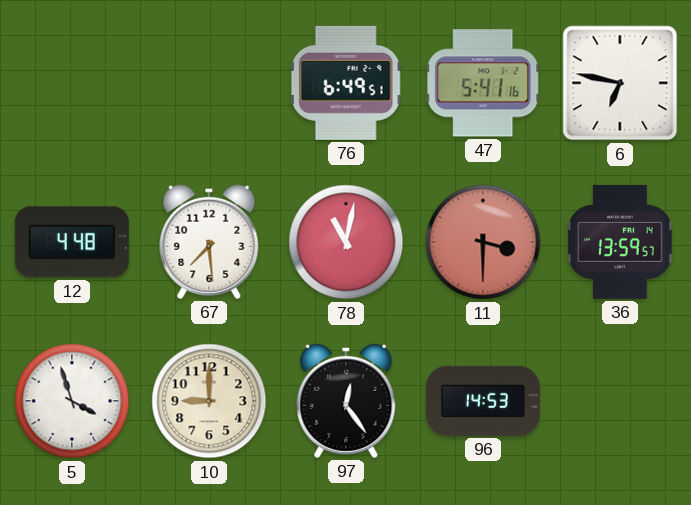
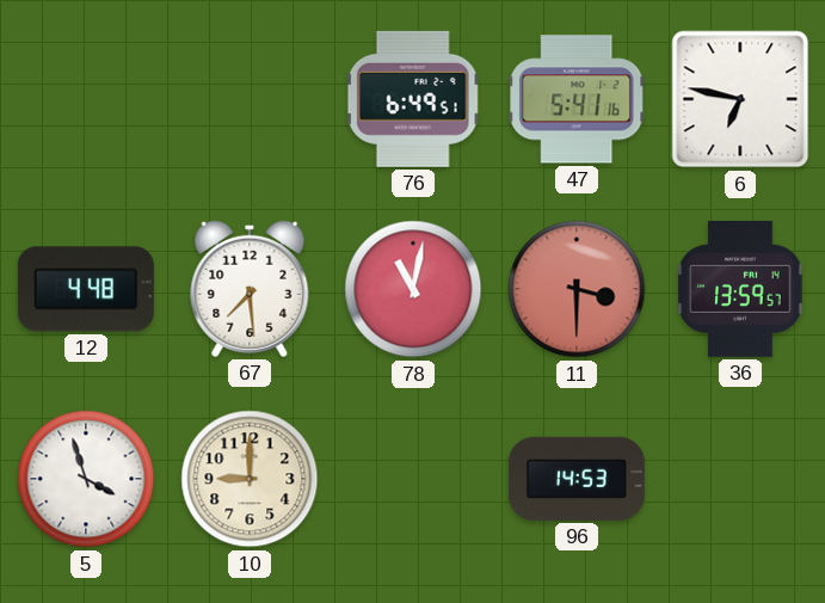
97: 12:24 -> none (346, 401)
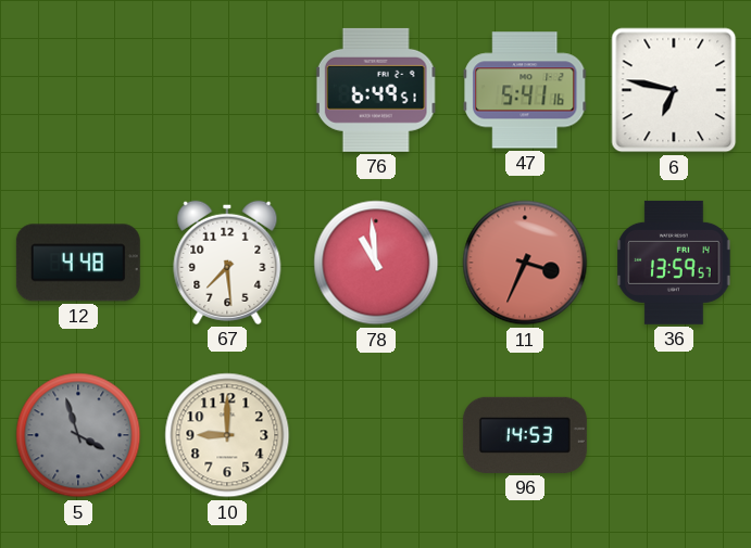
78: 11:02 -> 10:59 (376, 263)
11: 3:30 -> 3:34 (525, 263)
5 dial: white -> grey (78, 435)
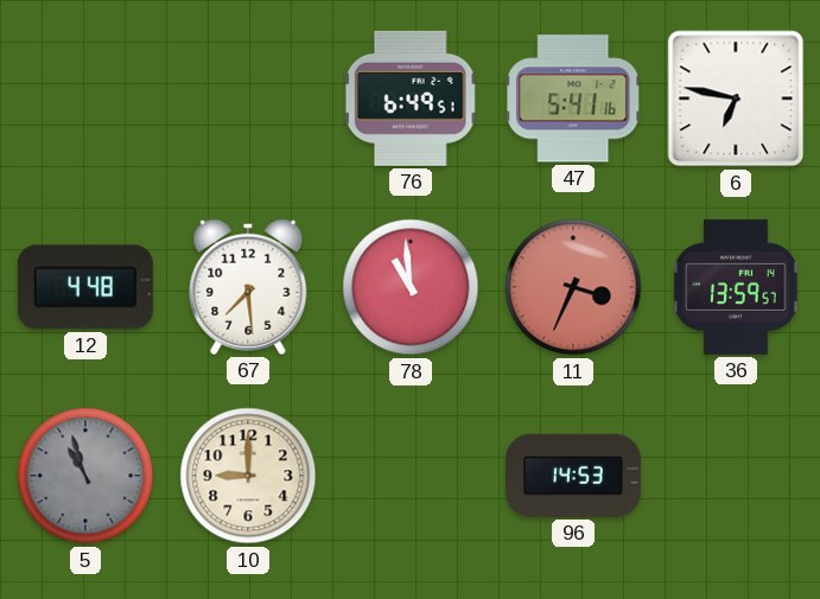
5: 3:57 -> 10:57 (85, 476)
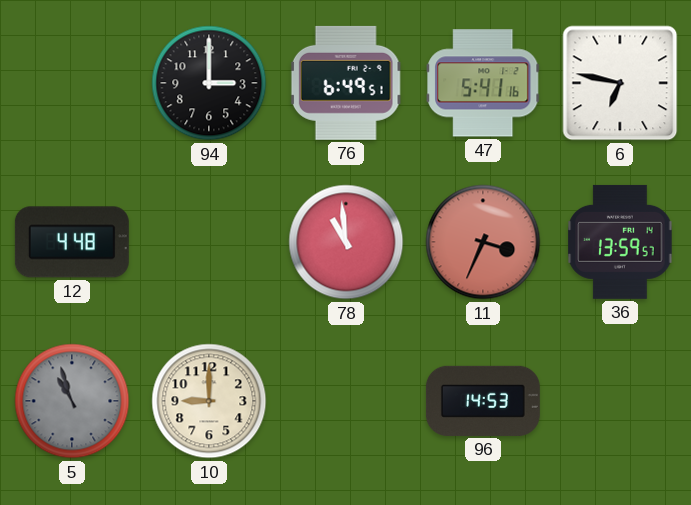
94: none -> 3:00 (209, 83)
67: 7:29 -> none (248, 287)
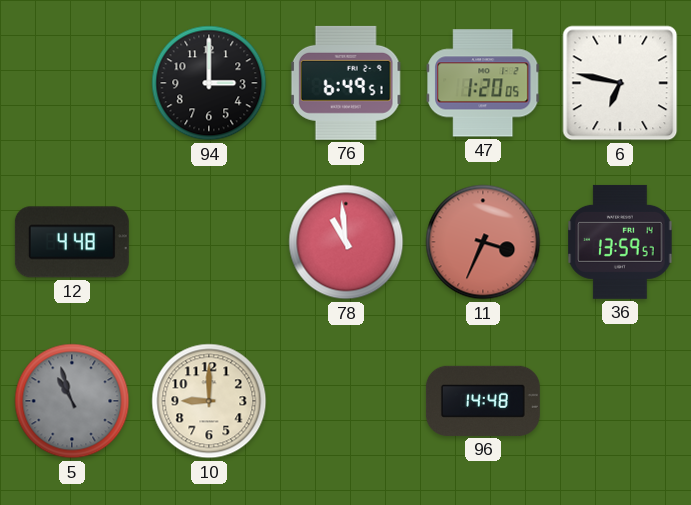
47: 5:41 -> 1:20 (484, 83)
96: 14:53 -> 14:48 (483, 401)
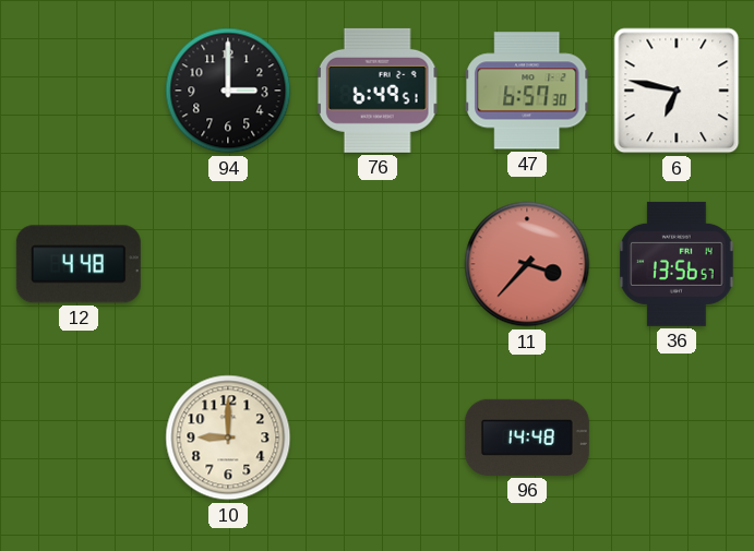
47: 1:20 -> 6:57 (528, 91)
78: 10:59 -> none (346, 242)
11: 3:34 -> 3:37 (527, 264)
36: 13:59 -> 13:56 (677, 264)
5: 10:57 -> none (72, 401)
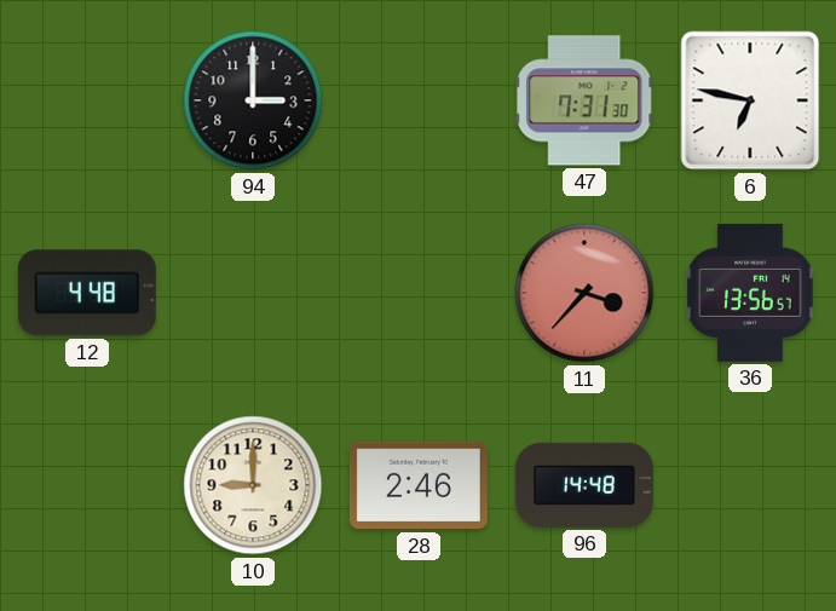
76: 6:49 -> none (378, 91)
47: 6:57 -> 7:31 (586, 100)
28: none -> 2:46 (419, 485)
